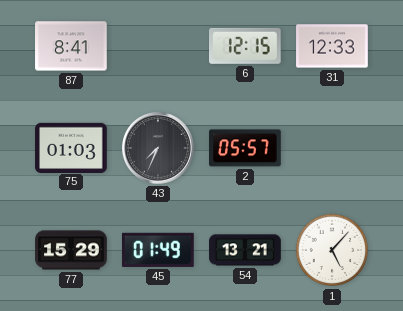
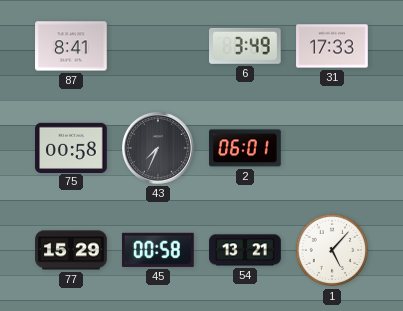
6: 12:15 -> 3:49 (246, 46)
31: 12:33 -> 17:33 (332, 46)
75: 01:03 -> 00:58 (71, 147)
2: 05:57 -> 06:01 (245, 148)
45: 01:49 -> 00:58 (158, 250)
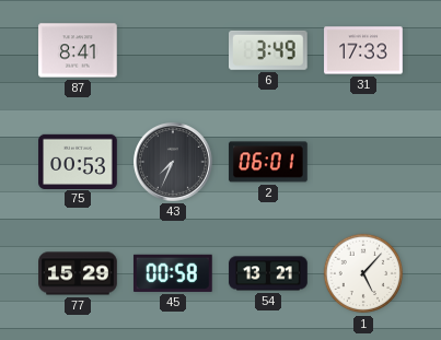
75: 00:58 -> 00:53 (78, 161)
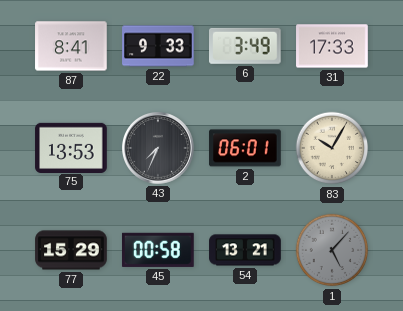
22: none -> 9:33 (158, 46)
75: 00:53 -> 13:53 (71, 147)
83: none -> 10:05 (332, 148)
1 dial: white -> grey (332, 250)
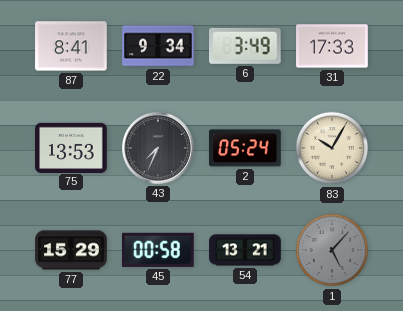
22: 9:33 -> 9:34 (158, 46)
2: 06:01 -> 05:24 (245, 148)
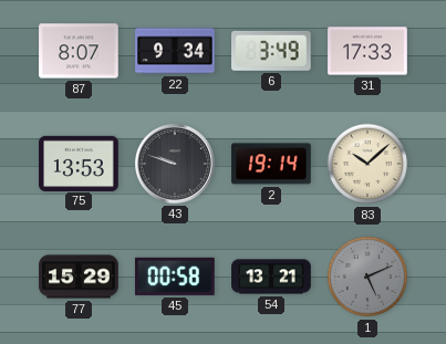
87: 8:41 -> 8:07 (79, 51)
43: 7:34 -> 9:48 (176, 165)
2: 05:24 -> 19:14 (271, 164)
83: 10:05 -> 10:08 (367, 164)
1: 5:07 -> 5:11 (367, 277)
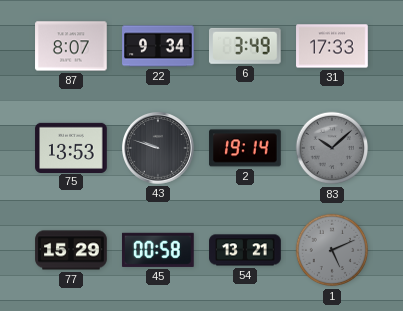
83 dial: cream -> grey (332, 148)
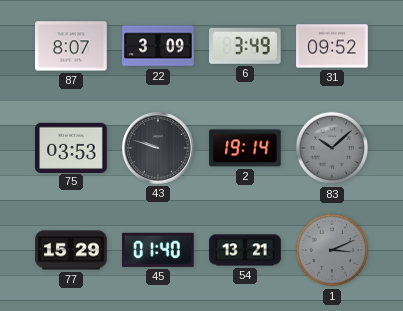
22: 9:34 -> 3:09 (158, 46)
31: 17:33 -> 09:52 (332, 46)
75: 13:53 -> 03:53 (71, 147)
45: 00:58 -> 01:40 (158, 250)
1: 5:11 -> 3:11 (332, 250)
